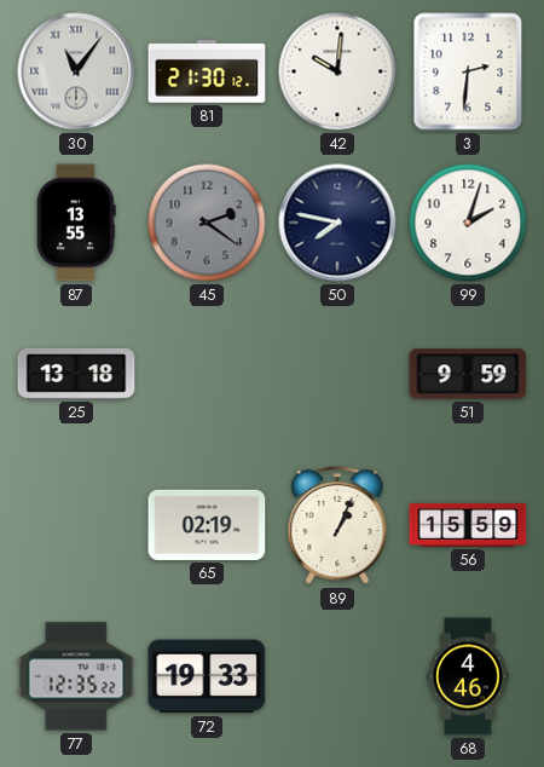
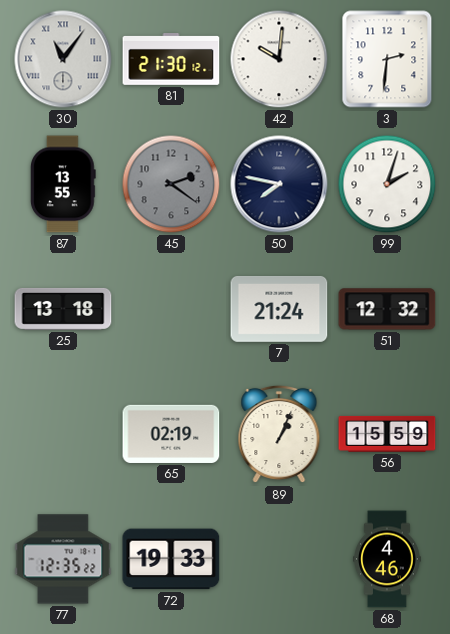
7: none -> 21:24 (279, 309)
51: 9:59 -> 12:32 (387, 309)
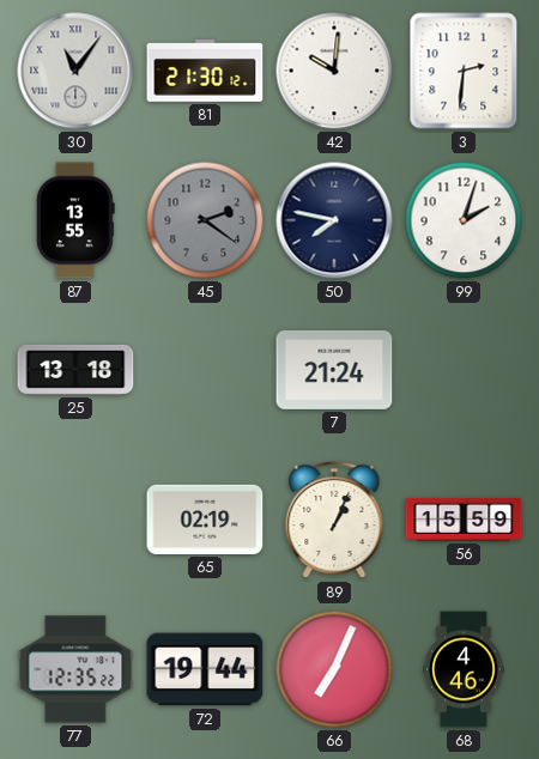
51: 12:32 -> none (387, 309)
72: 19:33 -> 19:44 (205, 669)
66: none -> 7:04 (334, 669)
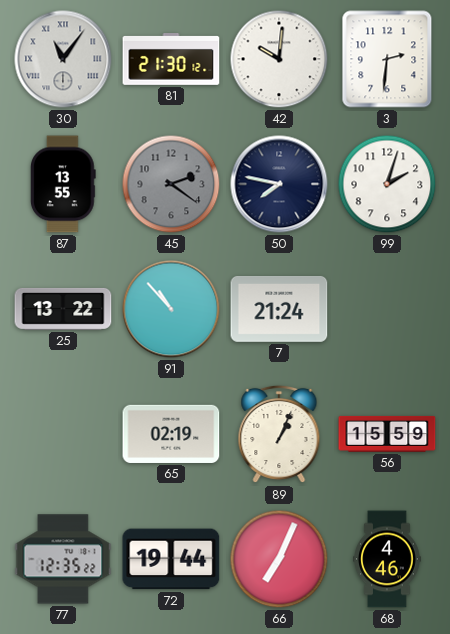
25: 13:18 -> 13:22 (63, 309)
91: none -> 10:53 (171, 309)
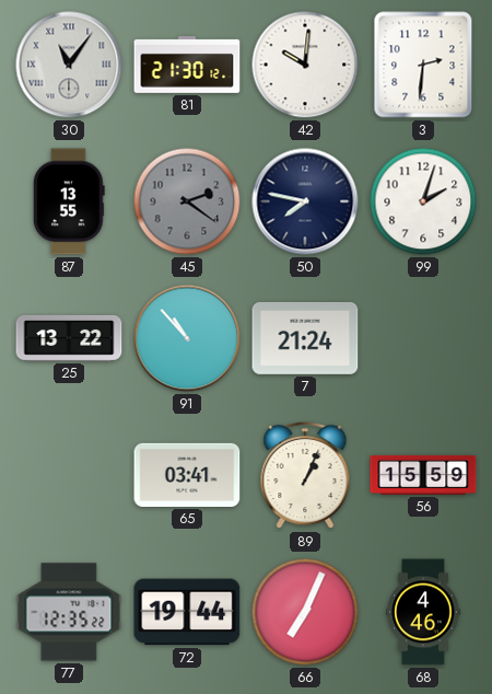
65: 02:19 -> 03:41 (187, 475)
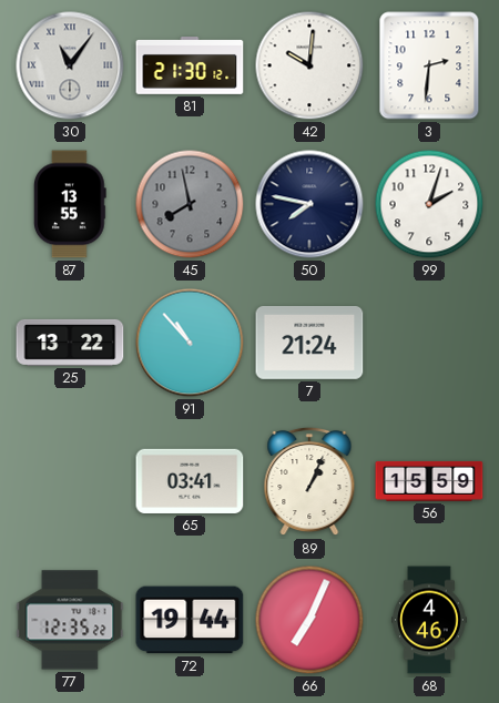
45: 2:21 -> 7:58 (190, 204)
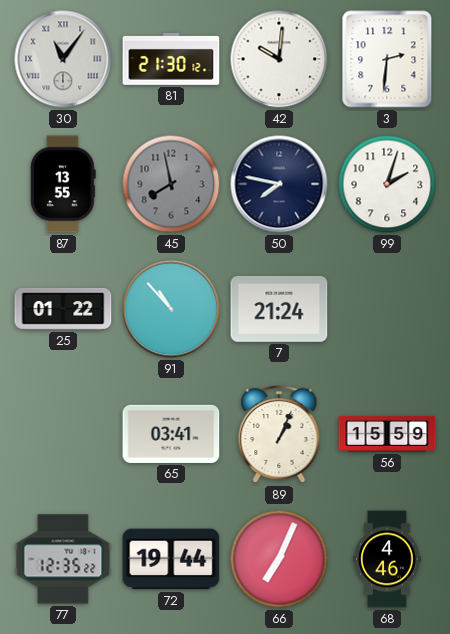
25: 13:22 -> 01:22 (63, 309)
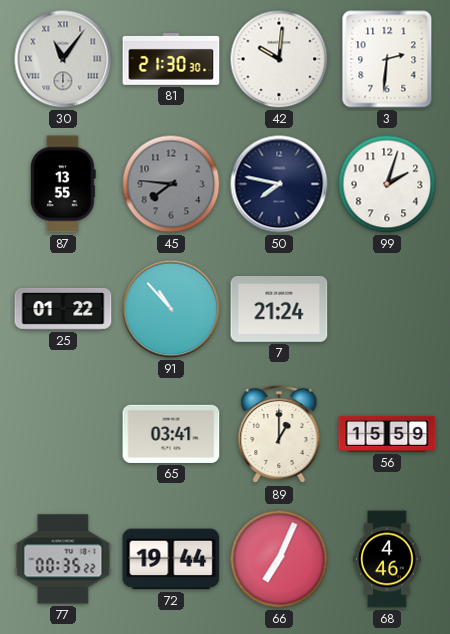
81: 21:30:12 -> 21:30:30 (171, 60)
45: 7:58 -> 7:46 (171, 184)
89: 1:04 -> 1:00 (279, 434)
77: 12:35 -> 00:35 (63, 559)
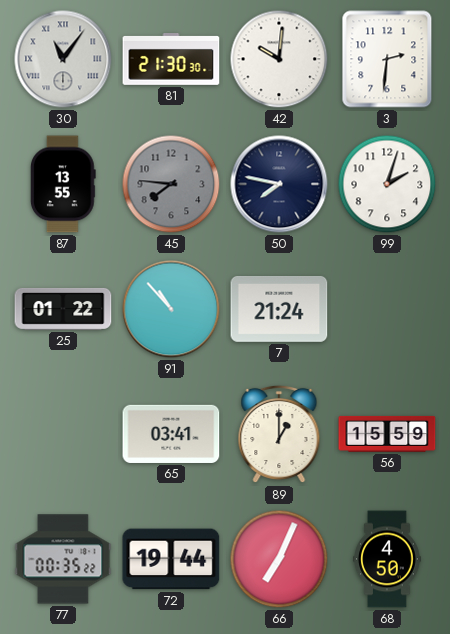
68: 4:46 -> 4:50 (387, 559)
